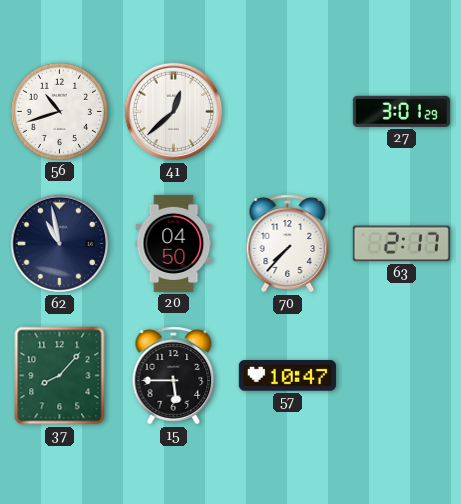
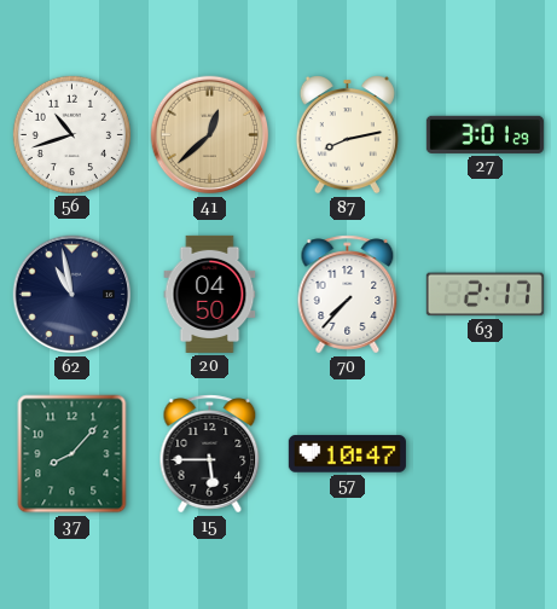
41 dial: white -> champagne (210, 135)
87: none -> 8:13 (347, 134)
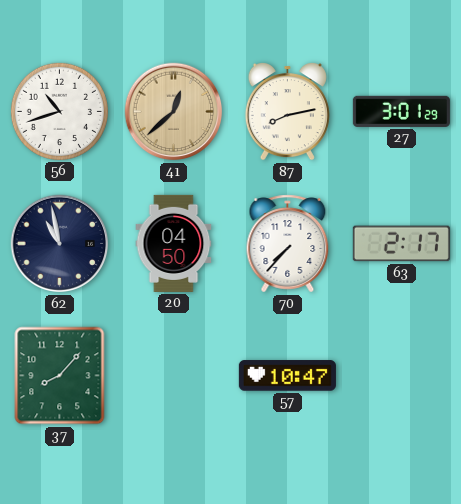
15: 5:45 -> none (210, 454)
